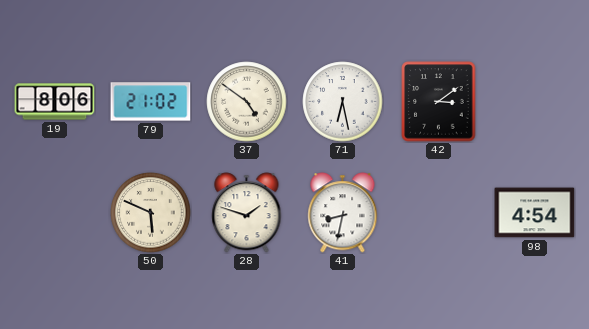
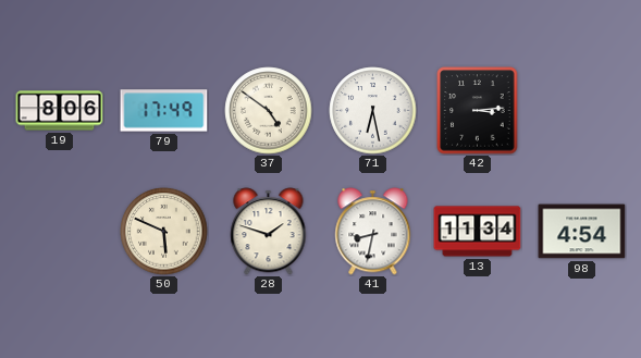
79: 21:02 -> 17:49 (164, 111)
42: 3:09 -> 3:14 (478, 111)
13: none -> 11:34 (478, 232)
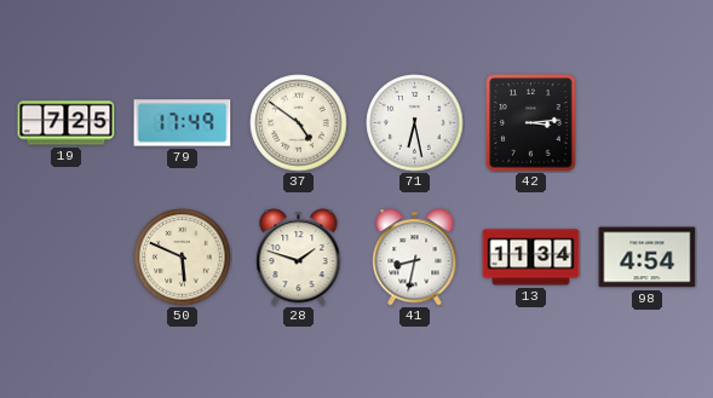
19: 8:06 -> 7:25 (67, 123)
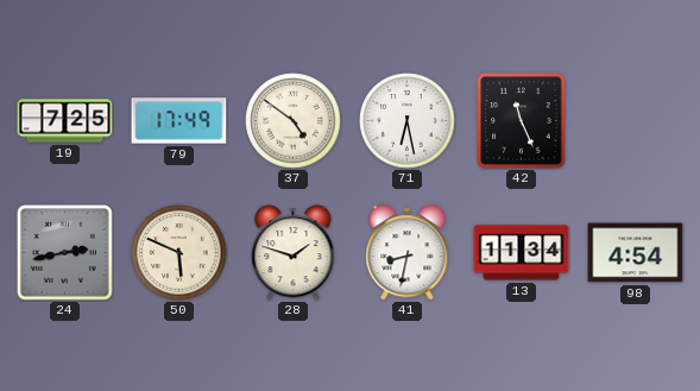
42: 3:14 -> 11:26 (522, 121)
24: none -> 2:43 (64, 252)
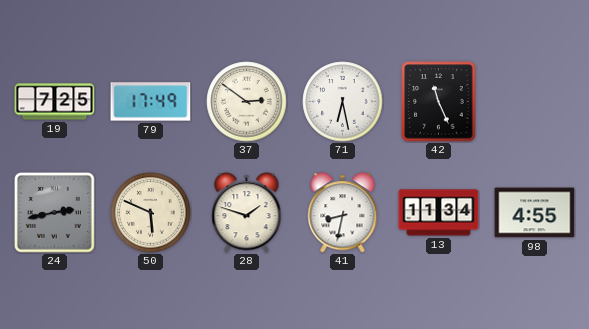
37: 4:51 -> 2:51 (247, 102)
98: 4:54 -> 4:55 (535, 213)
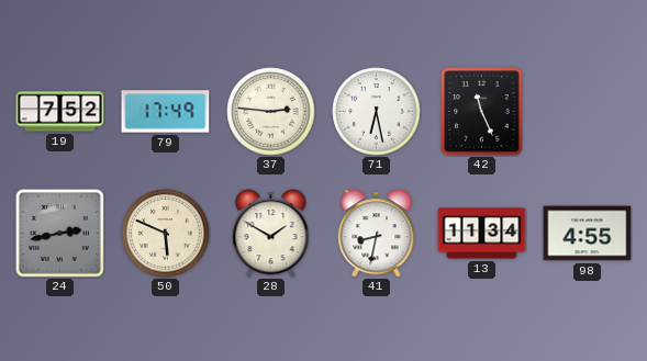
19: 7:25 -> 7:52 (60, 112)
37: 2:51 -> 2:46 (271, 112)
28: 1:48 -> 1:50 (271, 234)
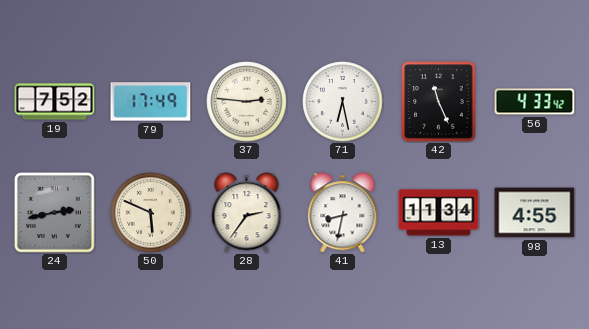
56: none -> 4:33 (535, 102)
28: 1:50 -> 2:36 (247, 213)
